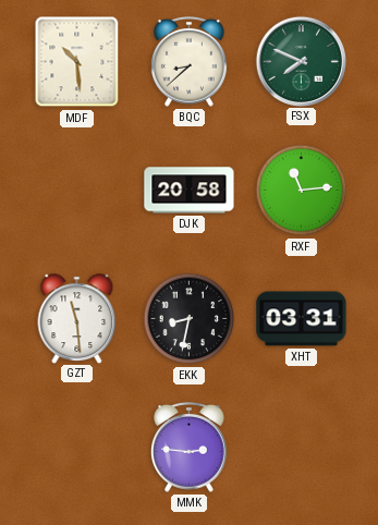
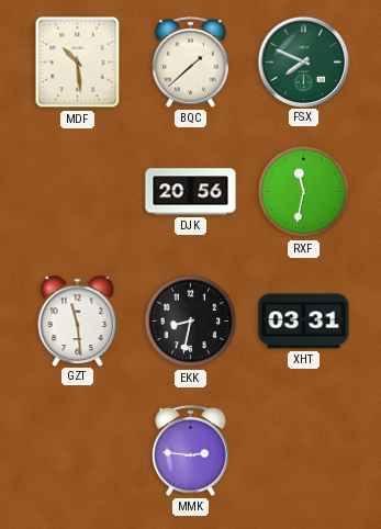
BQC: 8:38 -> 1:38 (191, 61)
DJK: 20:58 -> 20:56 (191, 192)
RXF: 11:14 -> 11:32 (304, 192)
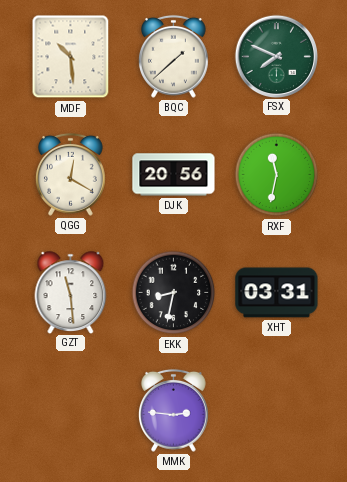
QGG: none -> 12:20 (71, 174)
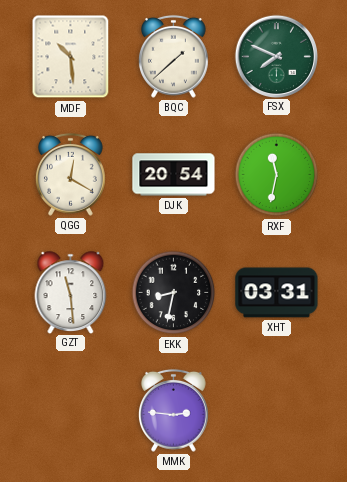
DJK: 20:56 -> 20:54 (174, 175)
